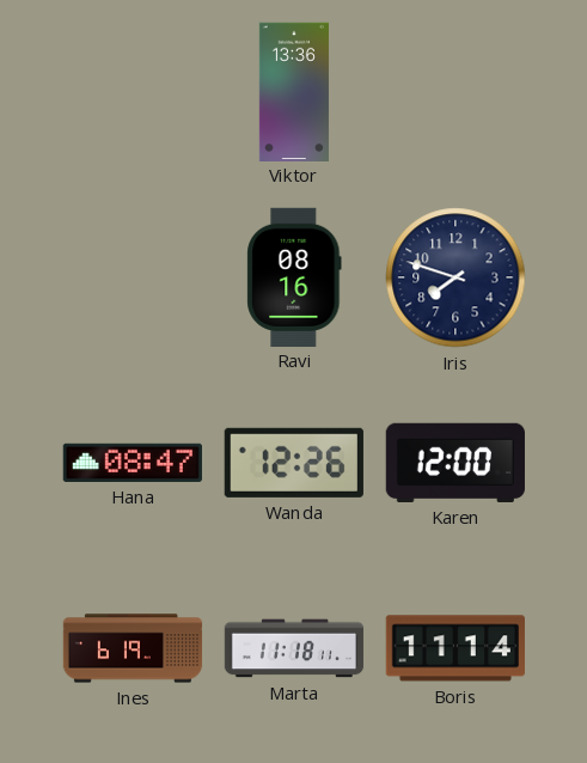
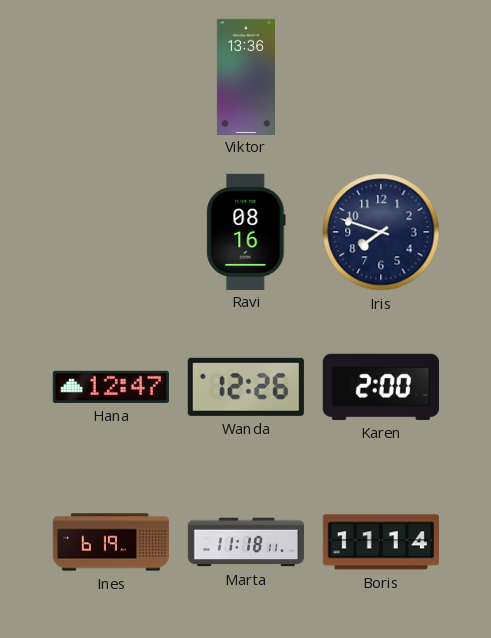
Hana: 08:47 -> 12:47 (111, 387)
Karen: 12:00 -> 2:00 (381, 387)
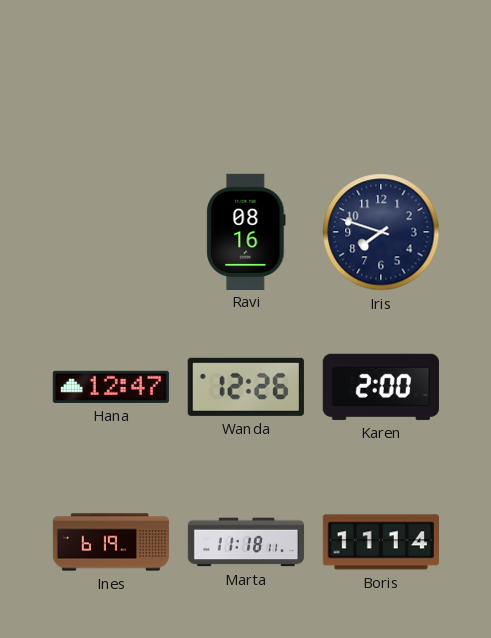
Viktor: 13:36 -> none (246, 76)
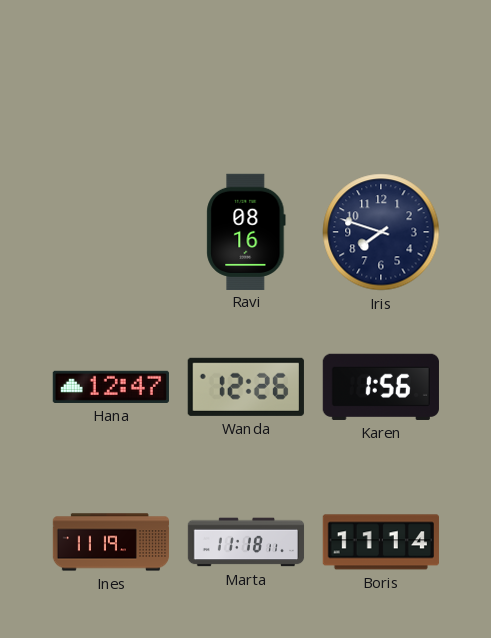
Karen: 2:00 -> 1:56 (381, 387)
Ines: 6:19 -> 11:19 (111, 542)
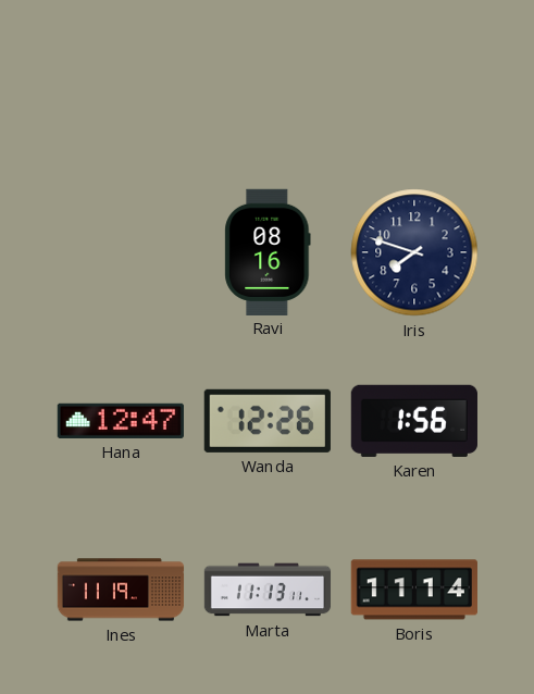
Marta: 11:18 -> 11:13 (268, 590)
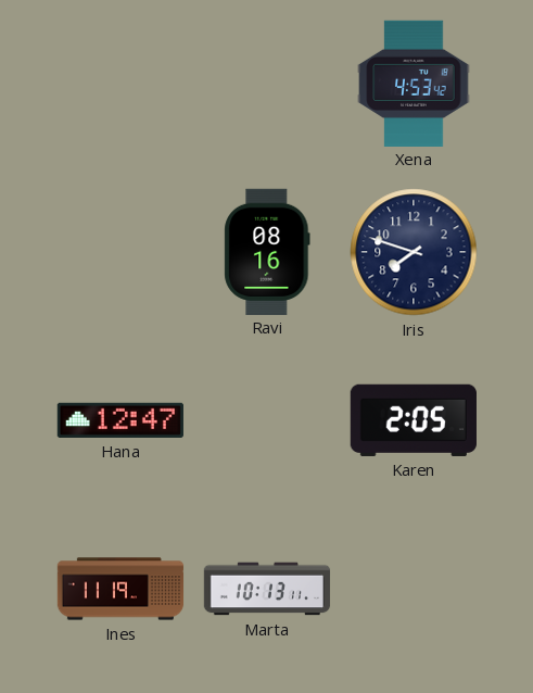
Xena: none -> 4:53 (414, 83)
Wanda: 12:26 -> none (268, 421)
Karen: 1:56 -> 2:05 (414, 420)
Marta: 11:13 -> 10:13 (267, 589)
Boris: 11:14 -> none (414, 590)
